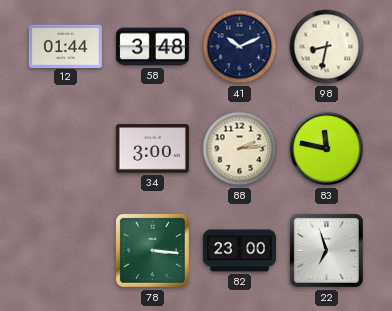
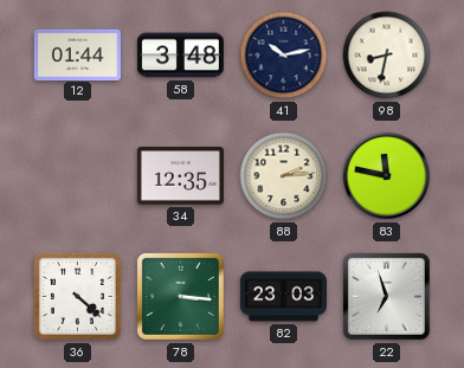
41: 10:11 -> 10:13 (284, 56)
34: 3:00 -> 12:35 (180, 176)
36: none -> 4:22 (77, 296)
82: 23:00 -> 23:03 (283, 297)
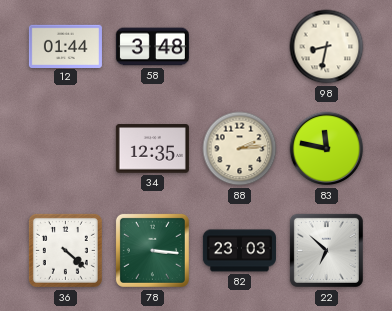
41: 10:13 -> none (284, 56)
22: 6:57 -> 6:52 (326, 250)
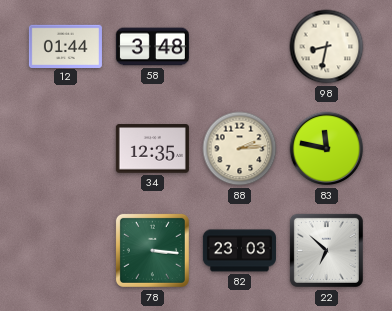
36: 4:22 -> none (65, 250)
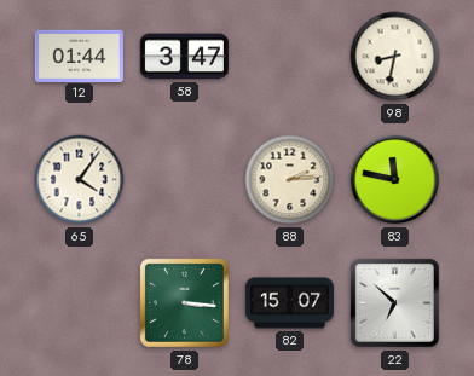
58: 3:48 -> 3:47 (184, 57)
65: none -> 4:06 (80, 180)
34: 12:35 -> none (152, 149)
82: 23:03 -> 15:07 (289, 303)
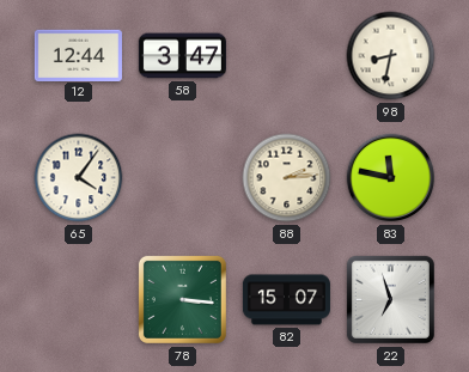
12: 01:44 -> 12:44 (78, 55)
22: 6:52 -> 6:57 (390, 299)
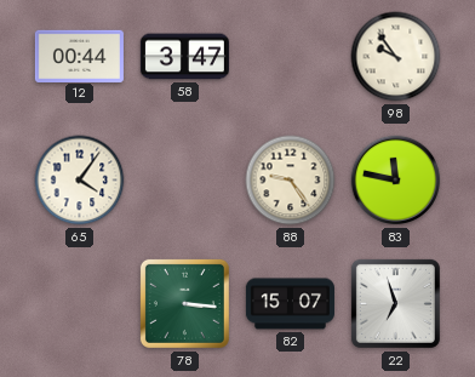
12: 12:44 -> 00:44 (79, 56)
98: 8:32 -> 9:54 (396, 57)
88: 2:14 -> 9:24 (291, 181)
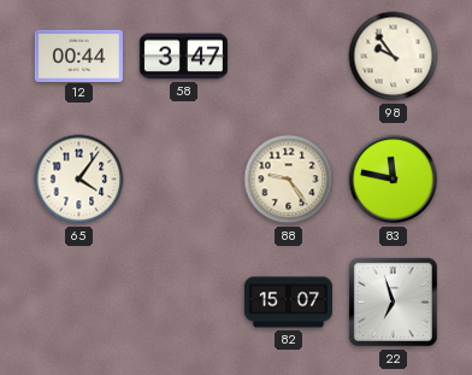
78: 3:16 -> none (184, 303)
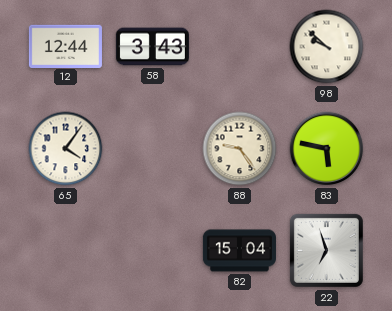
12: 00:44 -> 12:44 (65, 46)
58: 3:47 -> 3:43 (152, 47)
98: 9:54 -> 9:52 (327, 47)
83: 11:47 -> 5:47 (327, 149)
82: 15:07 -> 15:04 (239, 251)
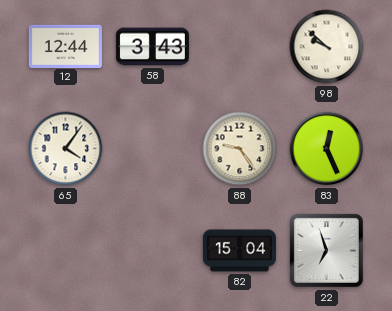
83: 5:47 -> 12:26 (327, 149)
